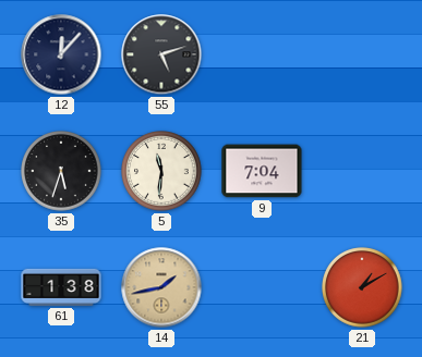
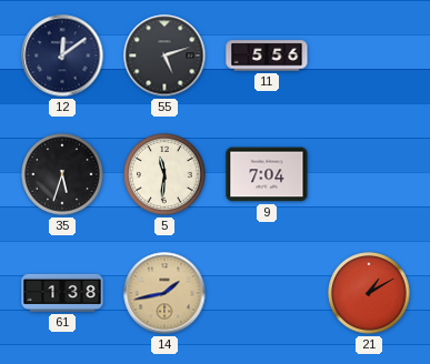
12: 12:07 -> 12:09 (62, 55)
11: none -> 5:56 (267, 55)
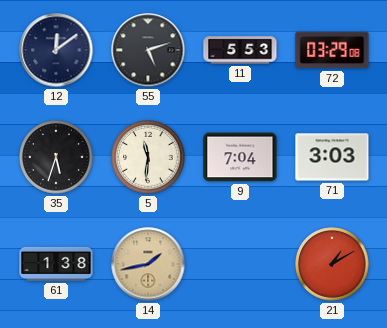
11: 5:56 -> 5:53 (240, 50)
72: none -> 03:29 (332, 50)
71: none -> 3:03 (332, 157)
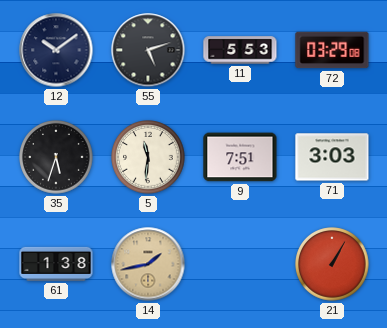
12: 12:09 -> 10:09 (56, 50)
9: 7:04 -> 7:51 (240, 157)
21: 1:10 -> 1:05 (332, 264)
